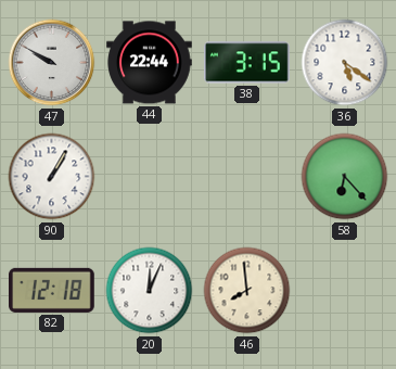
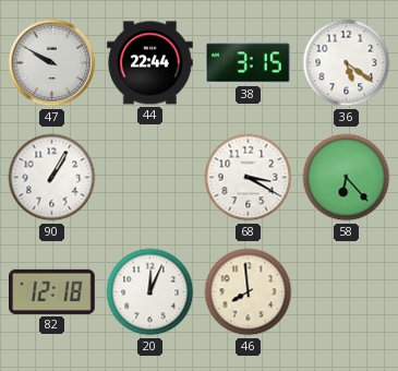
68: none -> 3:20 (249, 178)
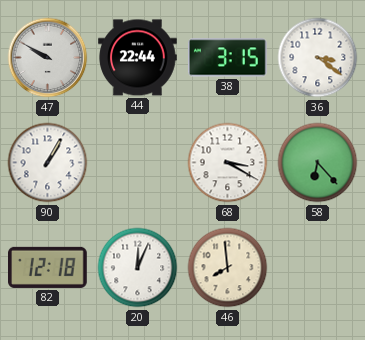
36: 5:21 -> 3:21 (318, 58)
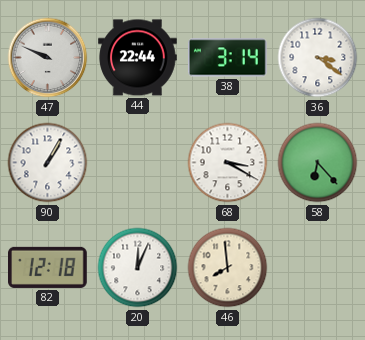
47: 9:50 -> 9:49 (48, 58)
38: 3:15 -> 3:14 (228, 58)
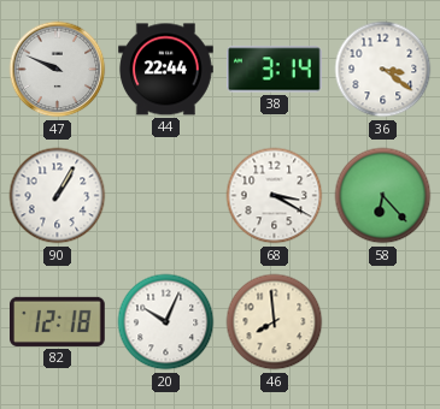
20: 12:04 -> 10:04 (166, 322)
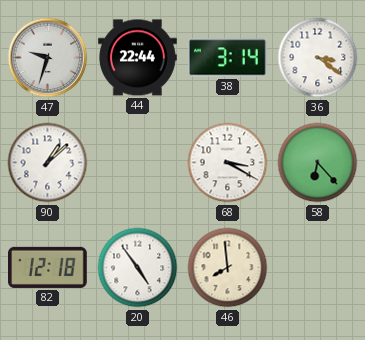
47: 9:49 -> 9:33 (48, 58)
90: 1:05 -> 1:08 (48, 163)
20: 10:04 -> 4:54 (138, 268)
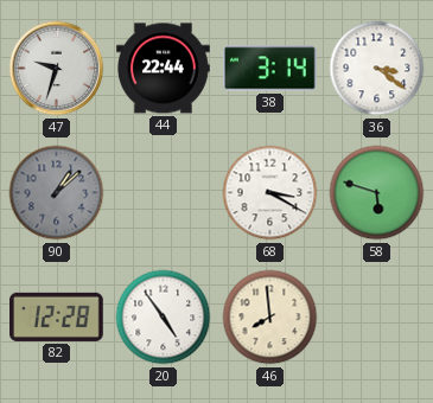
90 dial: white -> grey (57, 193)
58: 6:23 -> 5:48 (377, 193)
82: 12:18 -> 12:28 (57, 316)
